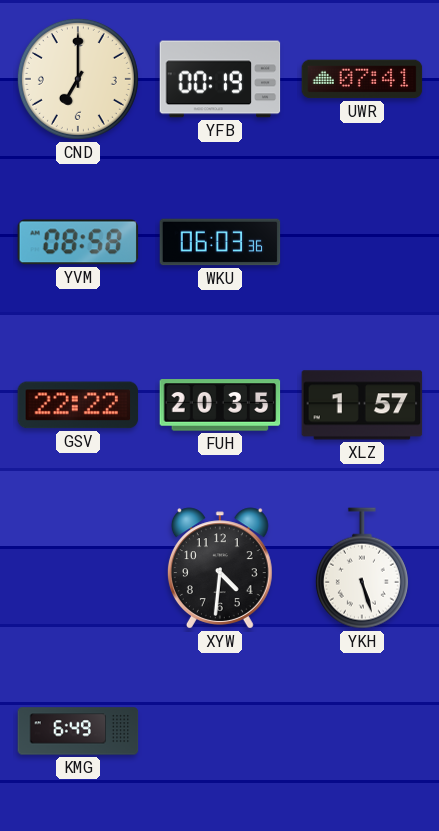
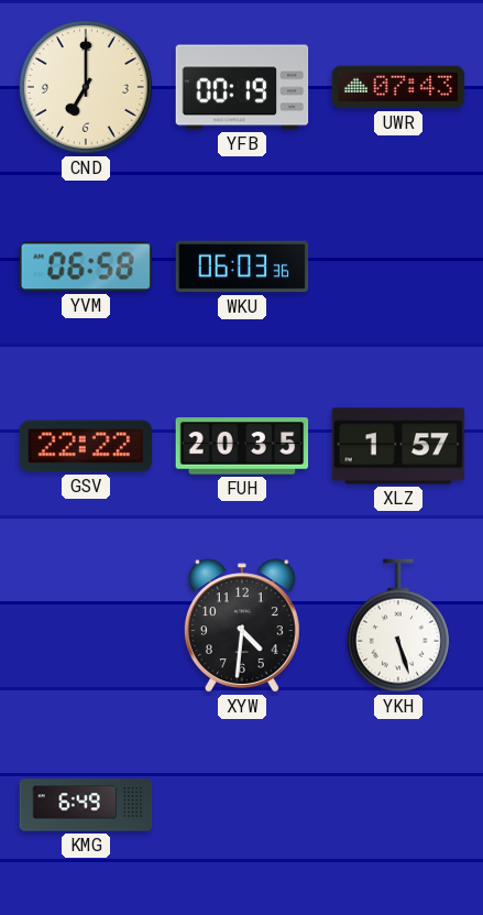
UWR: 07:41 -> 07:43 (398, 87)
YVM: 08:58 -> 06:58 (86, 266)
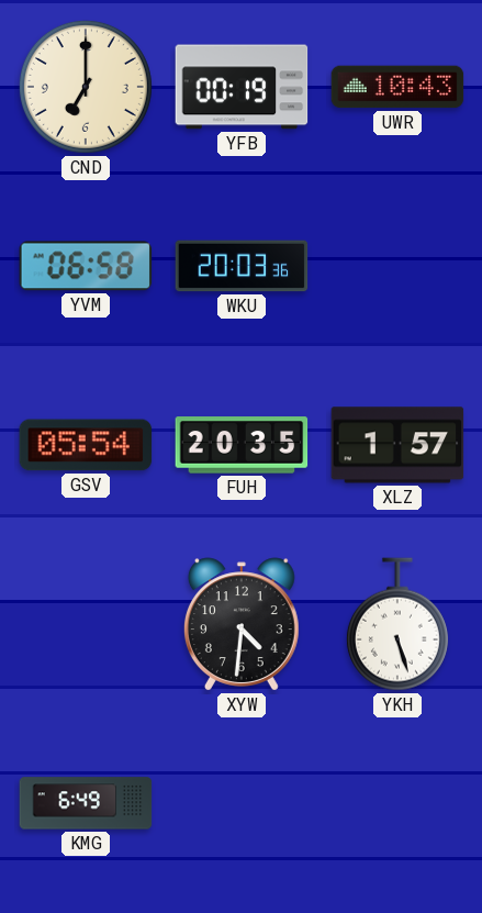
UWR: 07:43 -> 10:43 (397, 87)
WKU: 06:03 -> 20:03 (242, 266)
GSV: 22:22 -> 05:54 (86, 445)
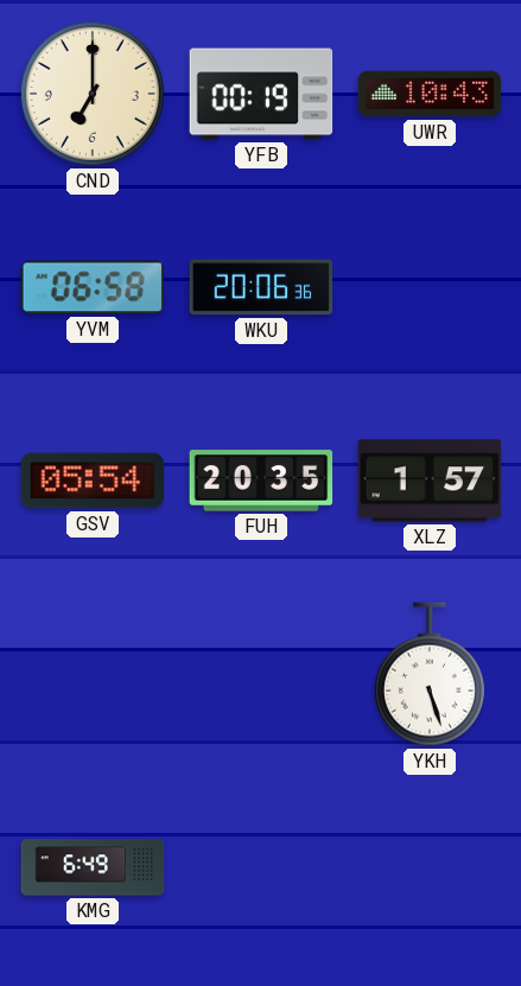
WKU: 20:03 -> 20:06 (261, 287)
XYW: 4:31 -> none (242, 624)
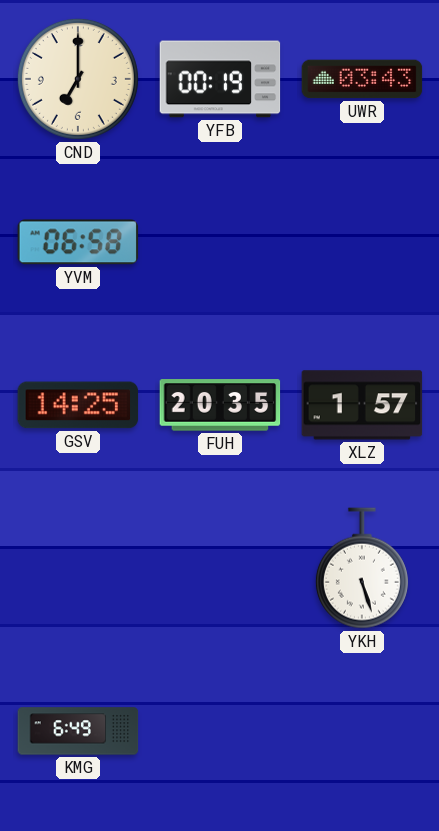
UWR: 10:43 -> 03:43 (362, 79)
WKU: 20:06 -> none (261, 287)
GSV: 05:54 -> 14:25 (78, 405)
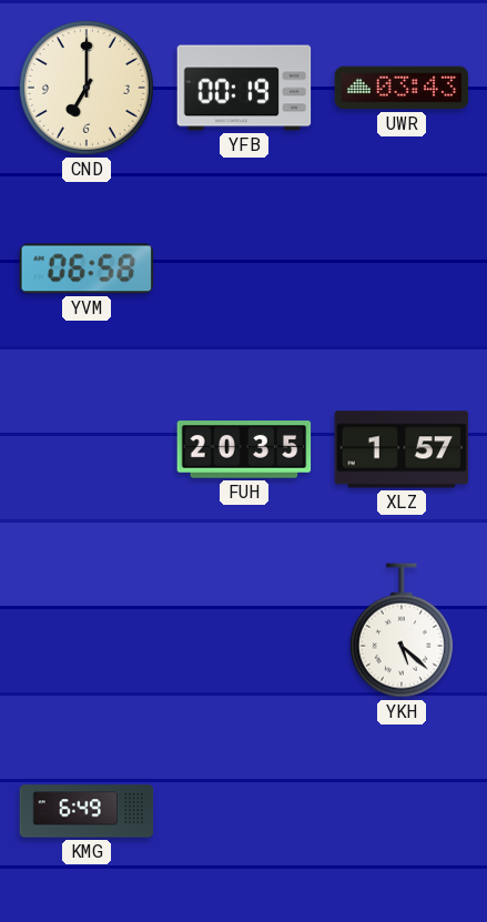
GSV: 14:25 -> none (78, 405)
YKH: 5:27 -> 5:22 (402, 630)
